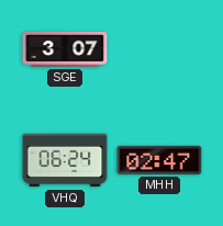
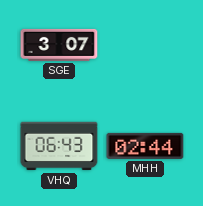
VHQ: 06:24 -> 06:43 (59, 146)
MHH: 02:47 -> 02:44 (145, 146)
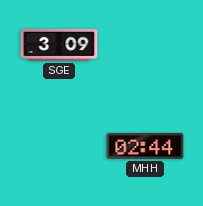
SGE: 3:07 -> 3:09 (59, 45)
VHQ: 06:43 -> none (59, 146)
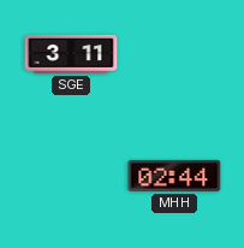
SGE: 3:09 -> 3:11 (71, 54)
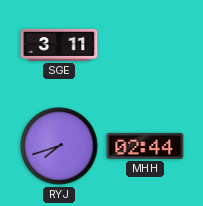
RYJ: none -> 7:42 (59, 146)
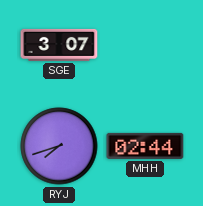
SGE: 3:11 -> 3:07 (59, 45)
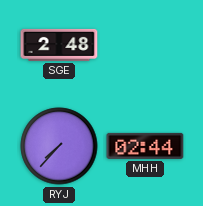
SGE: 3:07 -> 2:48 (59, 45)
RYJ: 7:42 -> 7:37 (59, 146)
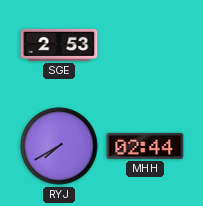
SGE: 2:48 -> 2:53 (59, 45)
RYJ: 7:37 -> 7:40 (59, 146)
